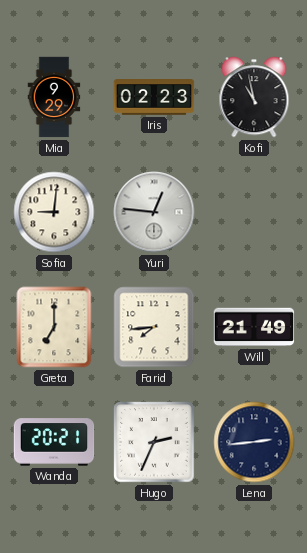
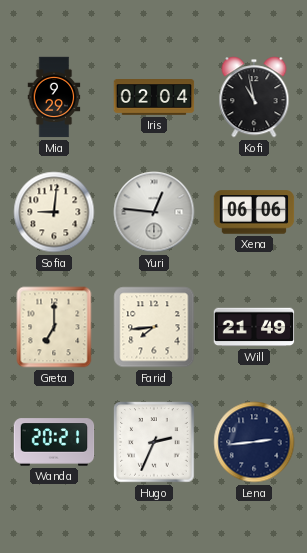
Iris: 02:23 -> 02:04 (154, 98)
Xena: none -> 06:06 (254, 212)
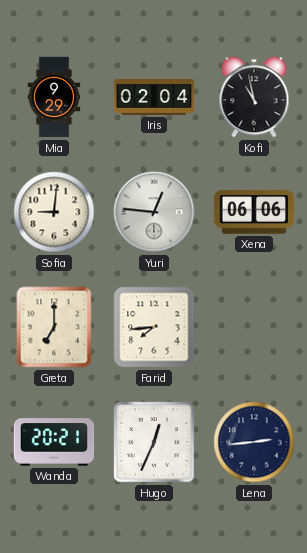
Will: 21:49 -> none (254, 327)
Hugo: 2:34 -> 12:34 (154, 442)
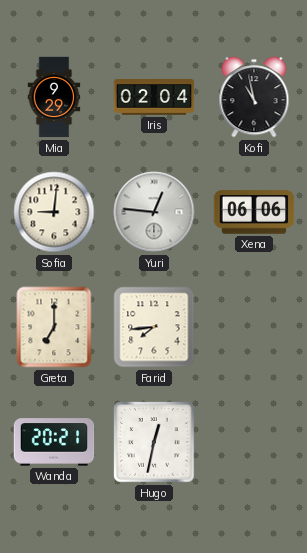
Hugo: 12:34 -> 12:32 (154, 442)
Lena: 2:44 -> none (254, 442)
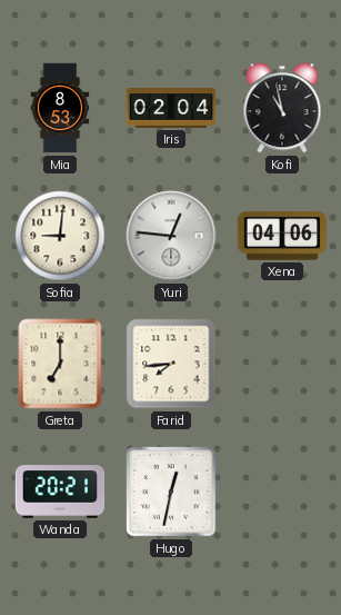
Mia: 9:29 -> 8:53 (60, 108)
Xena: 06:06 -> 04:06 (282, 236)
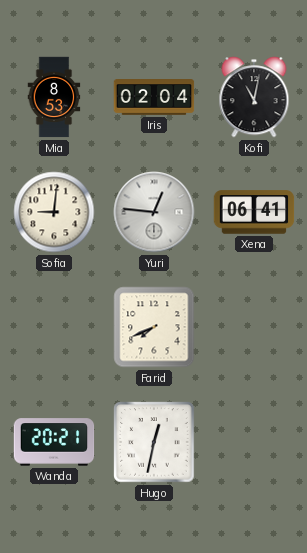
Kofi: 10:58 -> 11:02 (254, 97)
Xena: 04:06 -> 06:41 (254, 212)
Greta: 7:00 -> none (60, 364)
Farid: 7:44 -> 7:41 (154, 327)
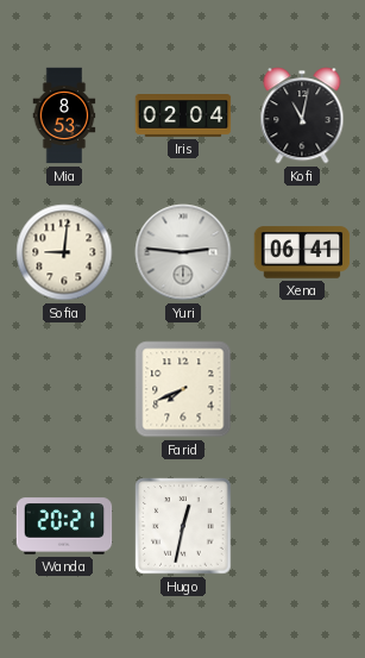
Yuri: 12:46 -> 2:46 (183, 252)
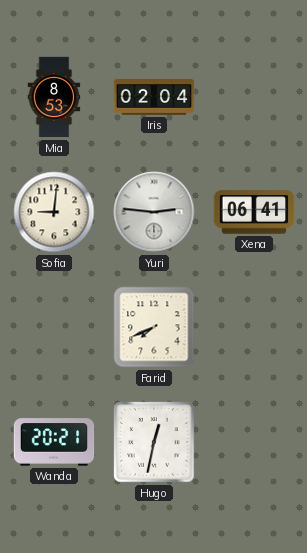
Kofi: 11:02 -> none (302, 115)
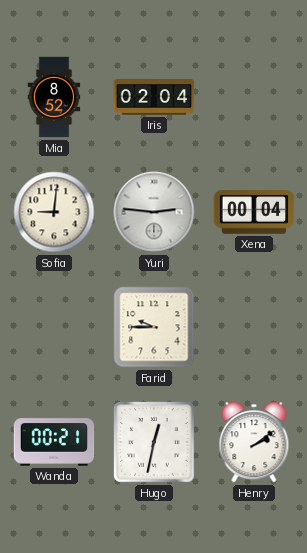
Mia: 8:53 -> 8:52 (54, 97)
Xena: 06:41 -> 00:04 (254, 212)
Farid: 7:41 -> 9:45 (154, 327)
Wanda: 20:21 -> 00:21 (54, 442)
Henry: none -> 2:09 (254, 442)
